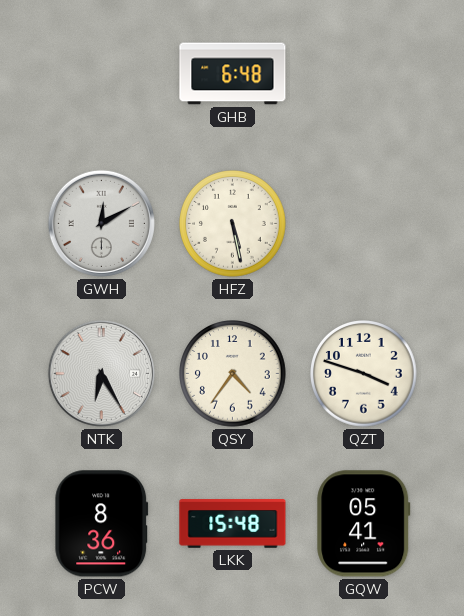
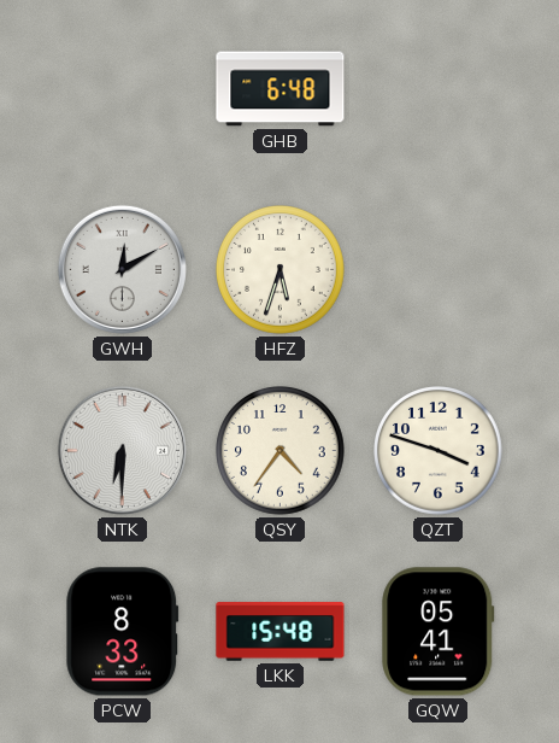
HFZ: 5:28 -> 5:33 (281, 270)
NTK: 6:25 -> 6:30 (122, 450)
PCW: 8:36 -> 8:33 (123, 632)
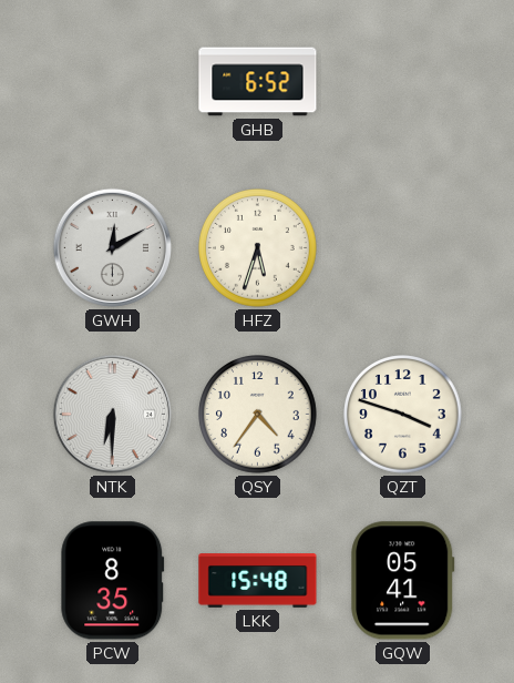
GHB: 6:48 -> 6:52 (258, 82)
PCW: 8:33 -> 8:35 (113, 581)
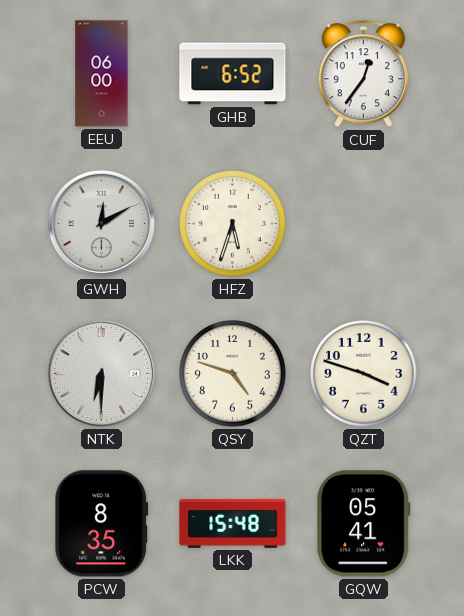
EEU: none -> 06:00 (102, 74)
CUF: none -> 12:36 (363, 74)
QSY: 4:36 -> 4:48 (233, 374)
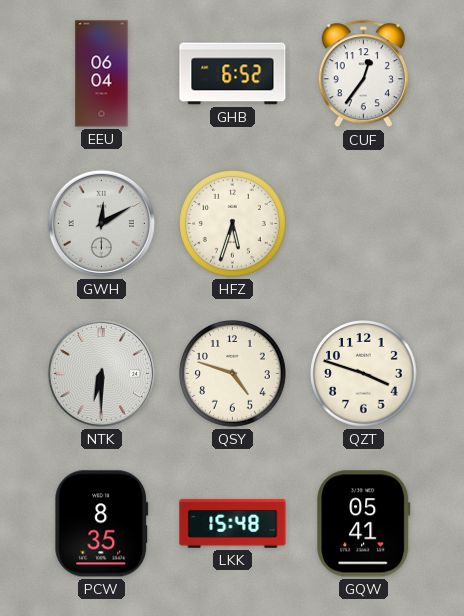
EEU: 06:00 -> 06:04 (102, 74)
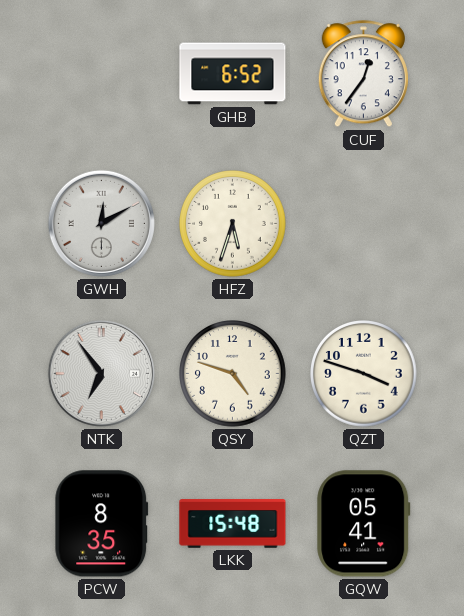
EEU: 06:04 -> none (102, 74)
NTK: 6:30 -> 6:54 (101, 373)
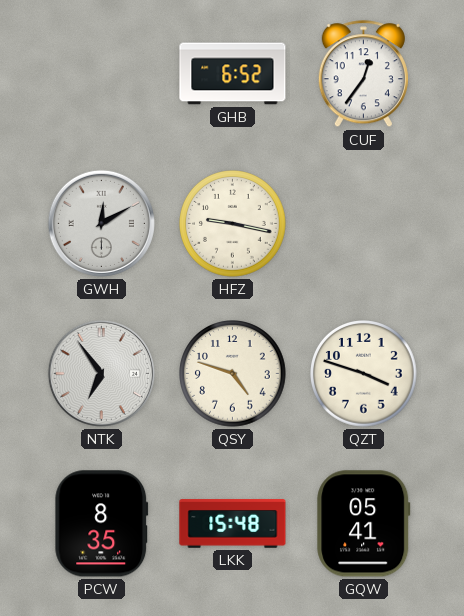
HFZ: 5:33 -> 9:17 (233, 224)
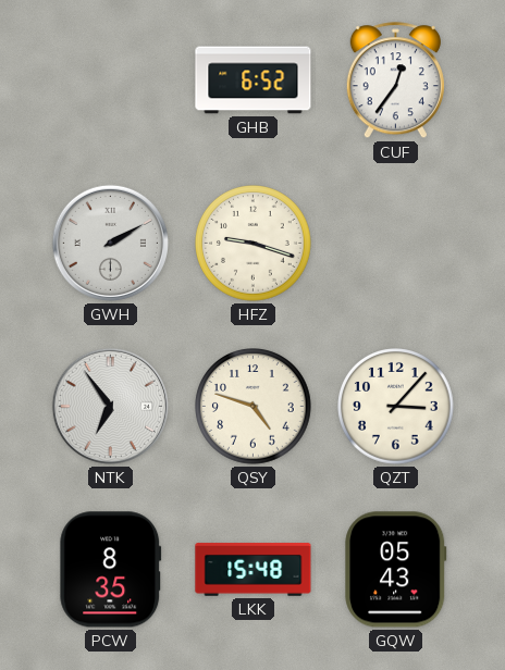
GWH: 12:10 -> 2:10 (110, 243)
HFZ: 9:17 -> 9:18 (254, 244)
QZT: 3:48 -> 3:07 (396, 407)
GQW: 05:41 -> 05:43 (396, 570)
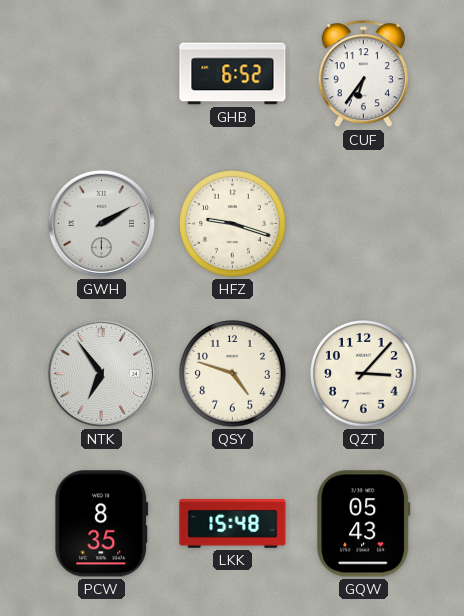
CUF: 12:36 -> 6:36 (363, 74)
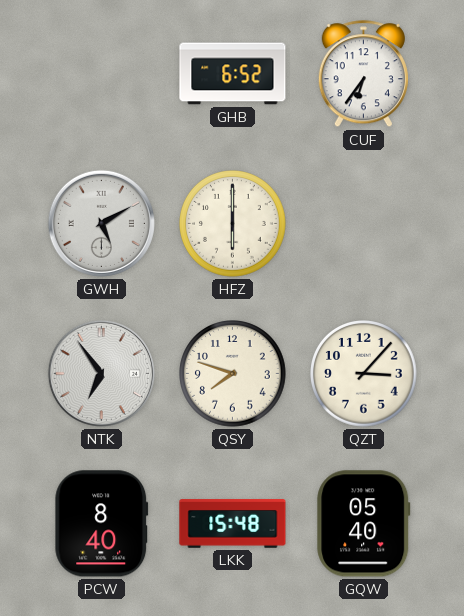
GWH: 2:10 -> 5:10 (101, 223)
HFZ: 9:18 -> 6:00 (233, 224)
QSY: 4:48 -> 7:48 (233, 374)
PCW: 8:35 -> 8:40 (102, 524)
GQW: 05:43 -> 05:40 (364, 524)
